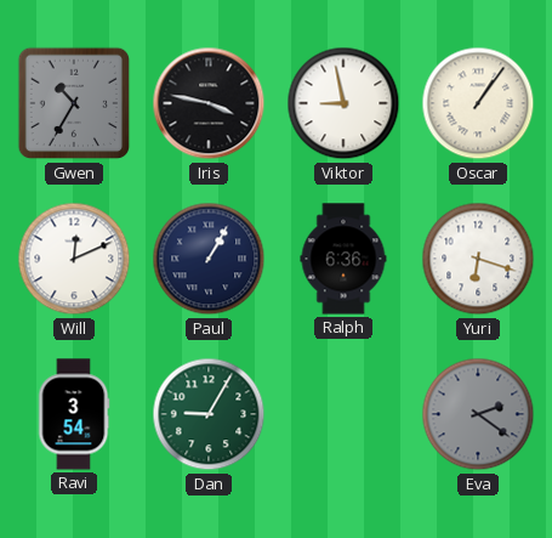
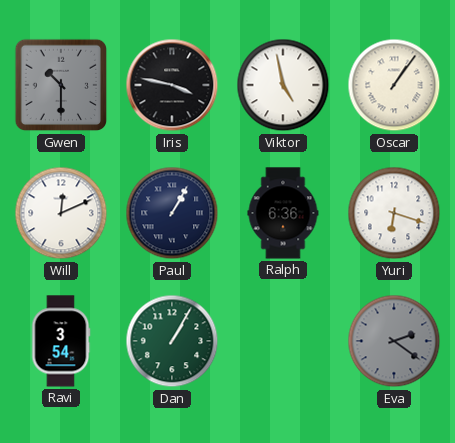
Gwen: 10:35 -> 10:30 (61, 85)
Viktor: 8:58 -> 4:58 (283, 85)
Dan: 9:05 -> 1:05 (172, 341)
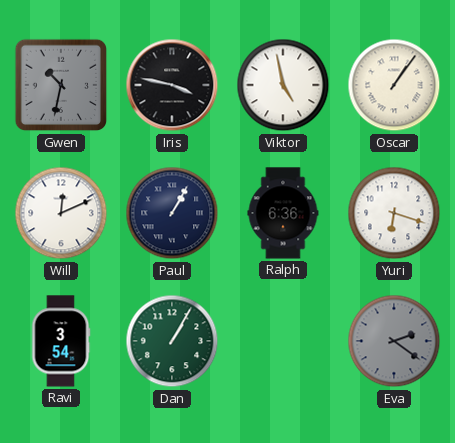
Gwen: 10:30 -> 10:32 (61, 85)
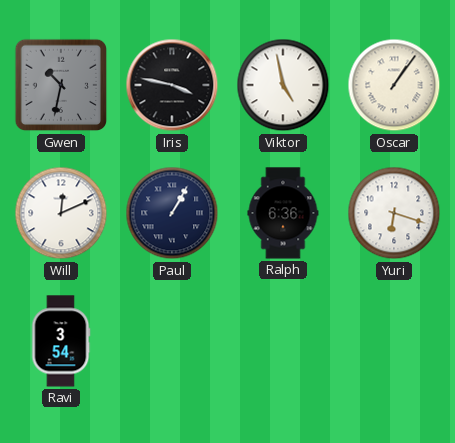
Dan: 1:05 -> none (172, 341)
Eva: 2:21 -> none (394, 341)
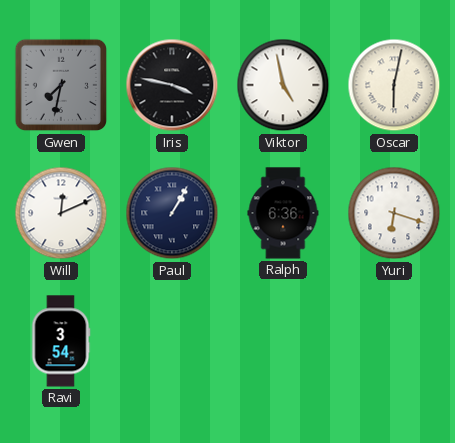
Gwen: 10:32 -> 7:32 (61, 85)
Oscar: 1:06 -> 6:02 (394, 85)
